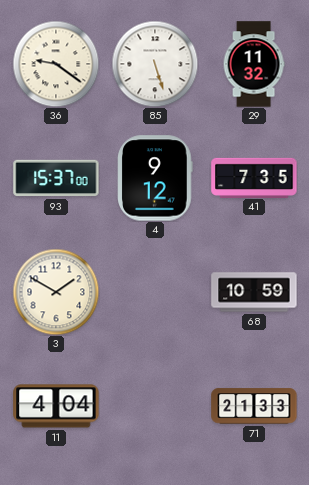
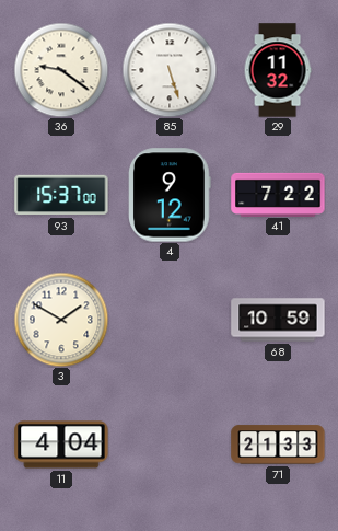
41: 7:35 -> 7:22 (278, 194)
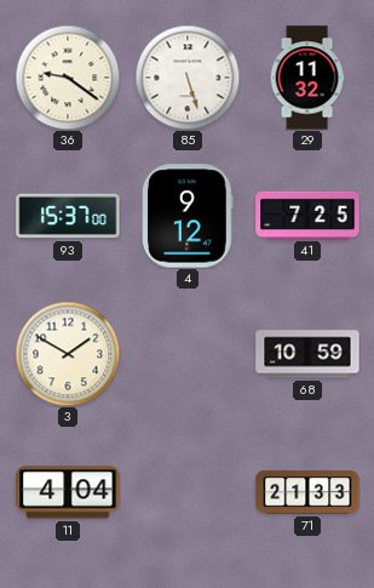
41: 7:22 -> 7:25 (307, 215)
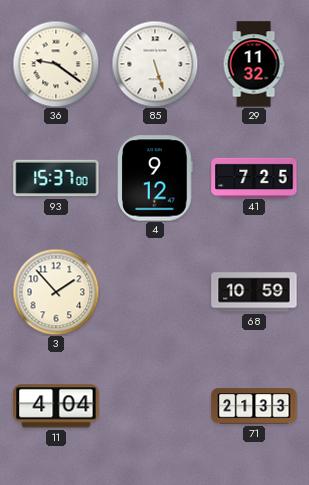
3: 1:50 -> 1:53 (56, 292)
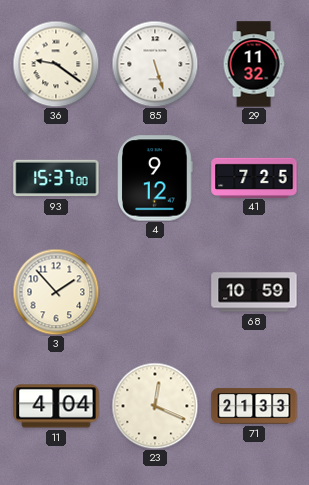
23: none -> 12:19 (155, 406)
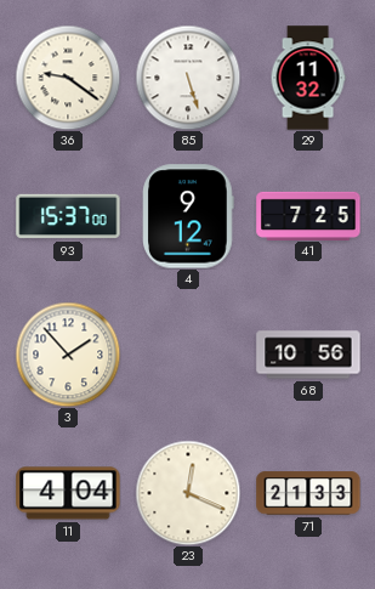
68: 10:59 -> 10:56 (308, 355)
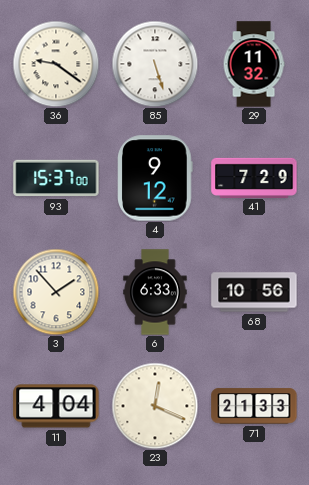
41: 7:25 -> 7:29 (254, 177)
6: none -> 6:33 (155, 292)
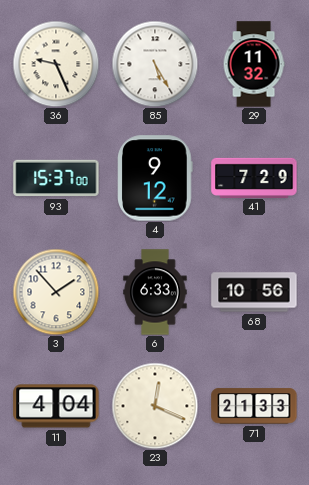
36: 9:21 -> 9:26 (56, 64)
85: 5:27 -> 5:25 (155, 64)
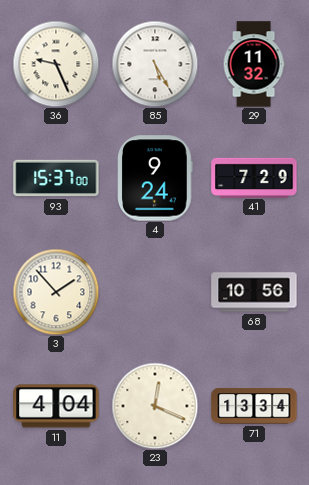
4: 9:12 -> 9:24 (155, 178)
6: 6:33 -> none (155, 292)
71: 21:33 -> 13:34 (254, 406)
